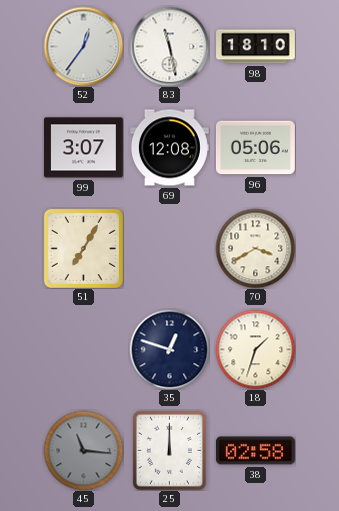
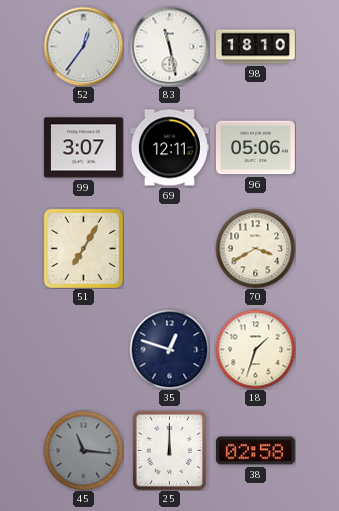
69: 12:08 -> 12:11 (169, 148)
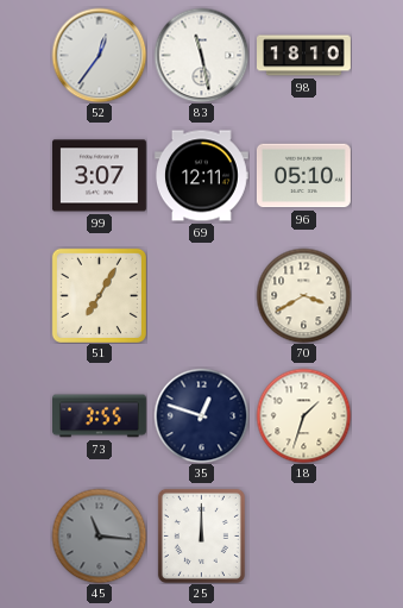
96: 05:06 -> 05:10 (303, 176)
73: none -> 3:55 (100, 416)
38: 02:58 -> none (255, 451)
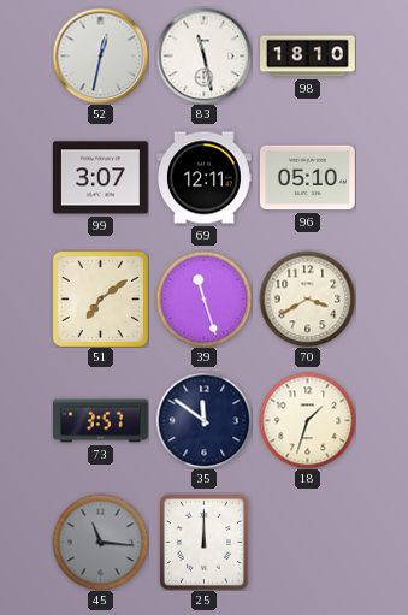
52: 12:36 -> 12:32 (100, 55)
51: 7:05 -> 7:09 (100, 298)
39: none -> 11:27 (203, 298)
73: 3:55 -> 3:57 (101, 421)
35: 12:48 -> 11:51 (203, 420)
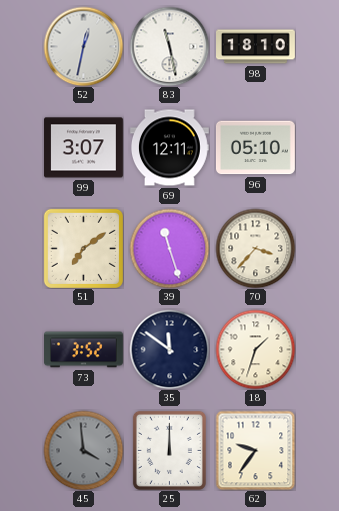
70: 3:40 -> 3:37 (255, 248)
73: 3:57 -> 3:52 (84, 350)
45: 11:16 -> 3:59 (83, 450)
62: none -> 9:36 (255, 450)
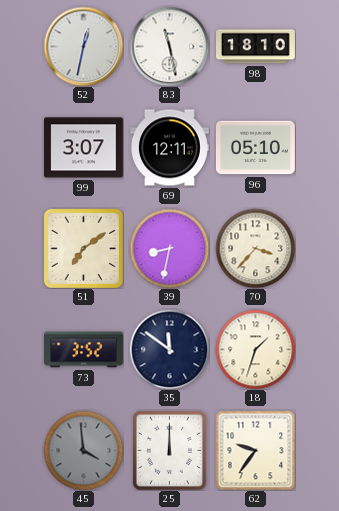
39: 11:27 -> 8:32 (169, 248)
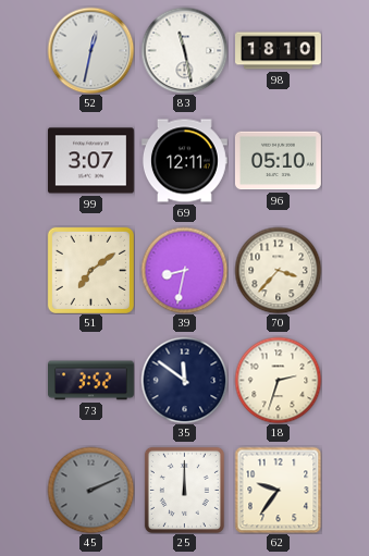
18: 1:33 -> 2:33 (278, 380)
45: 3:59 -> 2:11 (90, 490)
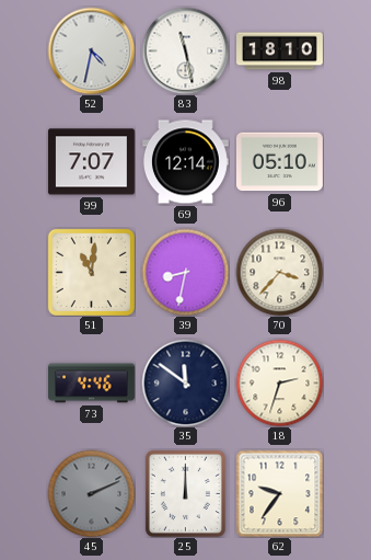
52: 12:32 -> 4:32 (91, 50)
99: 3:07 -> 7:07 (91, 162)
69: 12:11 -> 12:14 (185, 162)
51: 7:09 -> 11:01 (91, 272)
73: 3:52 -> 4:46 (92, 384)
